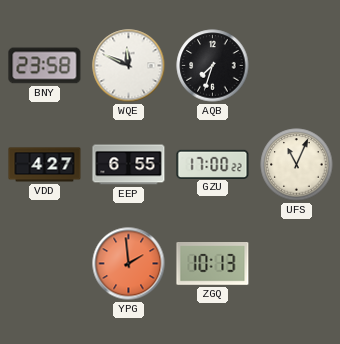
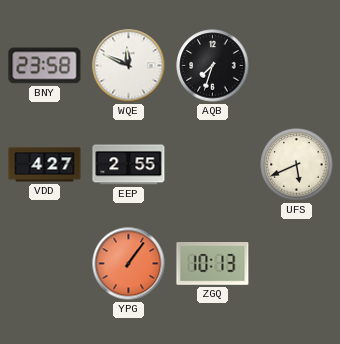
EEP: 6:55 -> 2:55 (129, 165)
GZU: 17:00 -> none (213, 164)
UFS: 11:04 -> 5:41 (297, 165)
YPG: 1:59 -> 1:06 (129, 264)
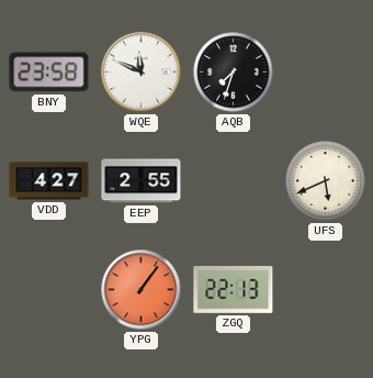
ZGQ: 10:13 -> 22:13 (234, 290)
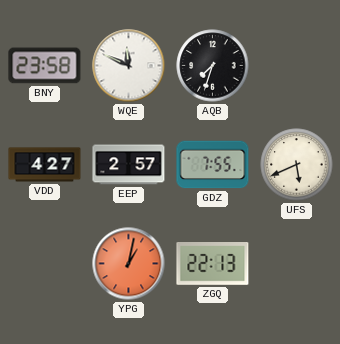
EEP: 2:55 -> 2:57 (129, 165)
GDZ: none -> 7:55 (213, 165)
YPG: 1:06 -> 1:02 (129, 264)
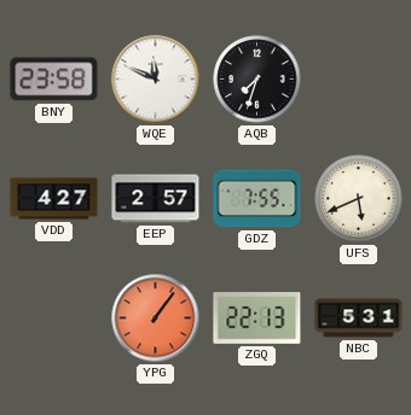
YPG: 1:02 -> 1:06 (156, 318)
NBC: none -> 5:31 (359, 318)
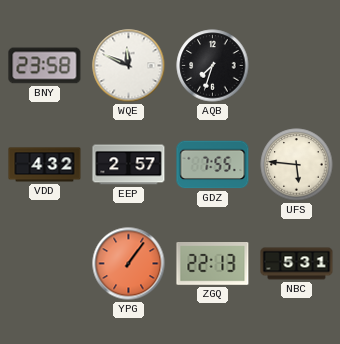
VDD: 4:27 -> 4:32 (45, 165)
UFS: 5:41 -> 5:46 (297, 165)
